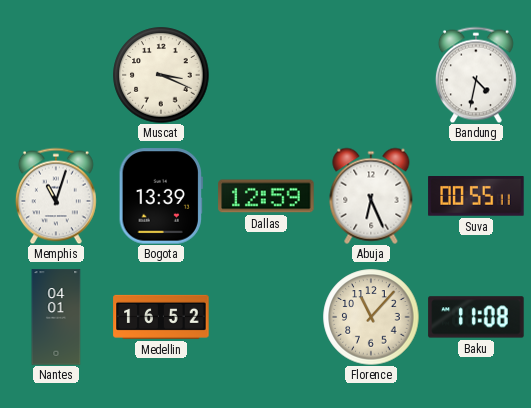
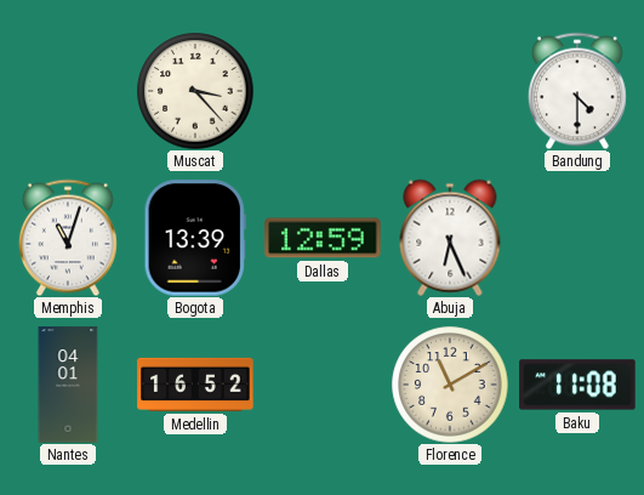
Muscat: 3:19 -> 3:23 (195, 91)
Bandung: 4:32 -> 4:30 (577, 91)
Suva: 00:55 -> none (476, 196)
Florence: 11:07 -> 11:10 (450, 385)
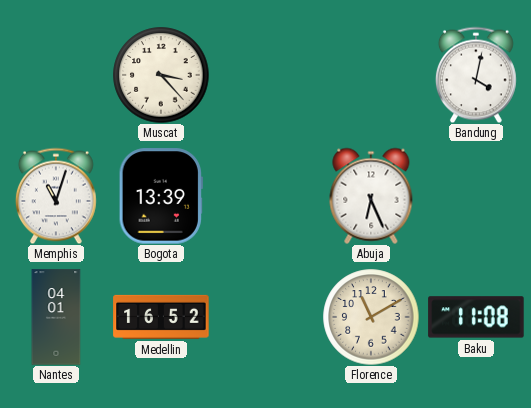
Bandung: 4:30 -> 4:02 (476, 75)
Dallas: 12:59 -> none (323, 238)
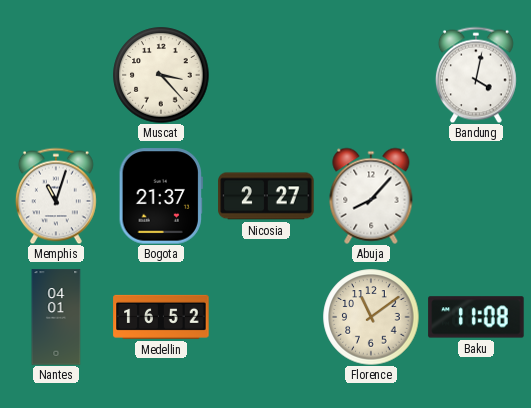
Bogota: 13:39 -> 21:37 (161, 196)
Nicosia: none -> 2:27 (266, 196)
Abuja: 6:26 -> 8:07 (371, 196)
Florence: 11:10 -> 11:09 (371, 317)
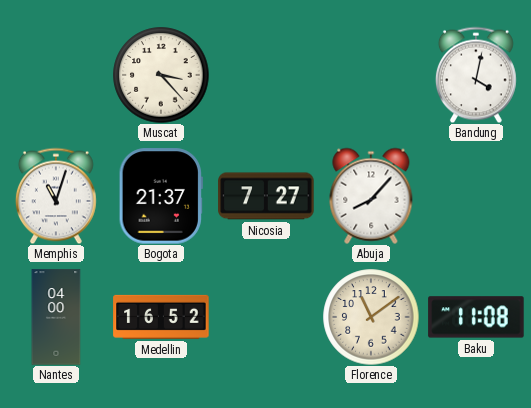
Nicosia: 2:27 -> 7:27 (266, 196)
Nantes: 04:01 -> 04:00 (56, 317)
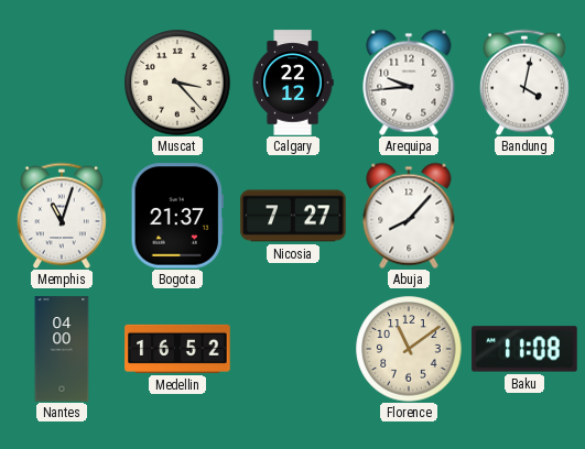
Calgary: none -> 22:12 (293, 83)
Arequipa: none -> 9:44 (409, 83)
